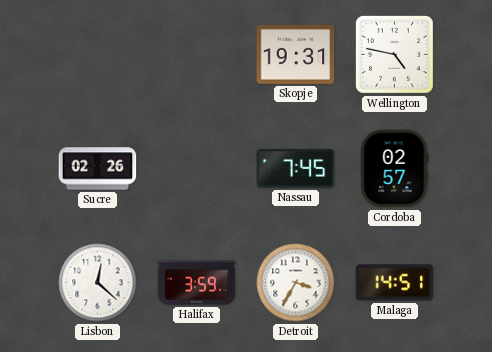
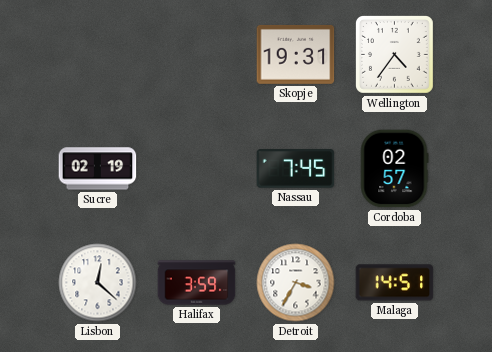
Wellington: 4:47 -> 4:36 (395, 55)
Sucre: 02:26 -> 02:19 (98, 169)
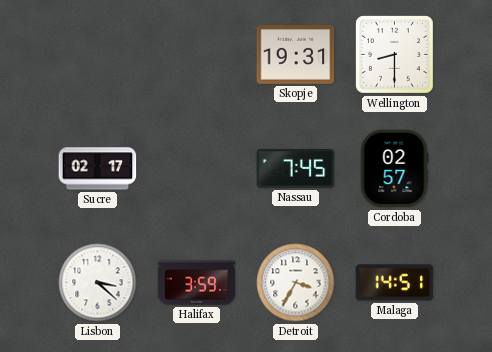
Wellington: 4:36 -> 8:30 (395, 55)
Sucre: 02:19 -> 02:17 (98, 169)
Lisbon: 12:22 -> 3:22 (98, 283)
